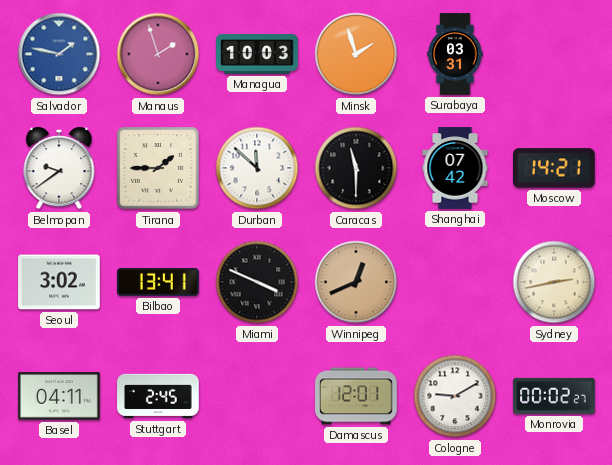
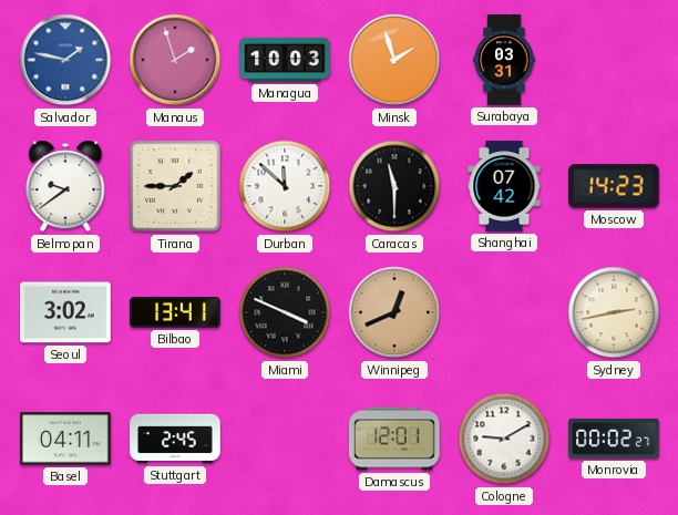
Moscow: 14:21 -> 14:23 (615, 186)
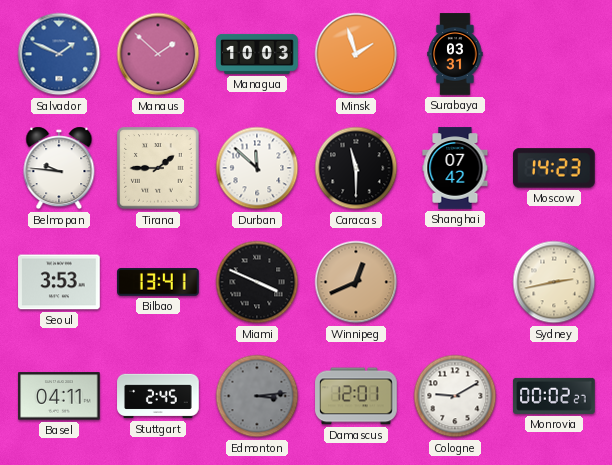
Salvador: 1:47 -> 1:49 (59, 54)
Manaus: 1:57 -> 1:52 (158, 54)
Belmopan: 9:39 -> 9:46 (59, 168)
Seoul: 3:02 -> 3:53 (59, 282)
Edmonton: none -> 3:14 (257, 396)
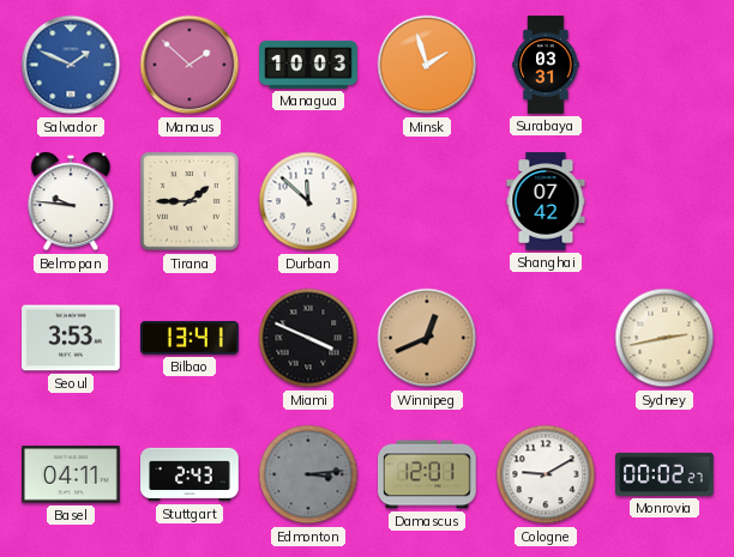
Caracas: 11:30 -> none (356, 168)
Moscow: 14:23 -> none (555, 168)
Stuttgart: 2:45 -> 2:43 (189, 474)
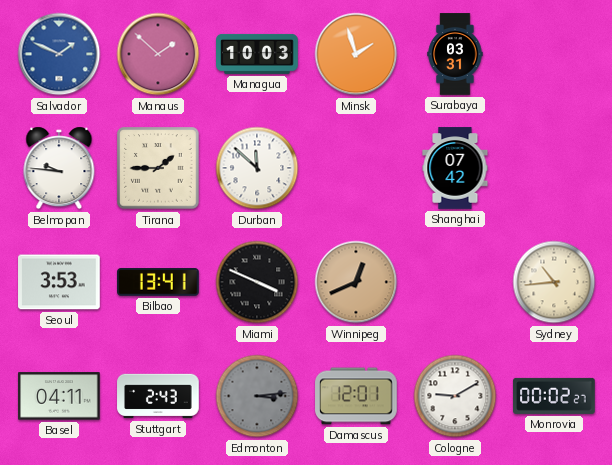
Sydney: 2:43 -> 10:44 (554, 282)
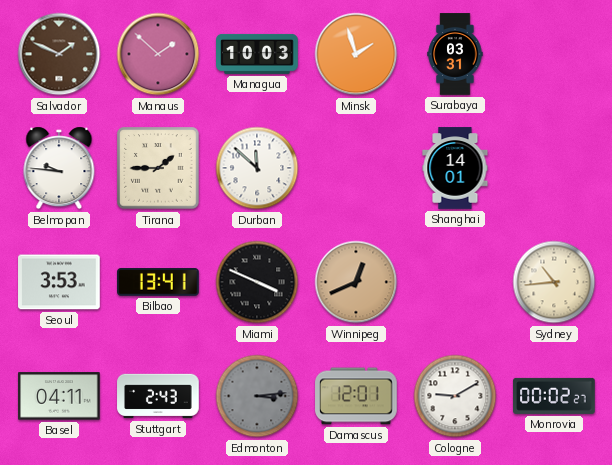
Salvador dial: blue -> brown (59, 54)
Shanghai: 07:42 -> 14:01 (455, 168)
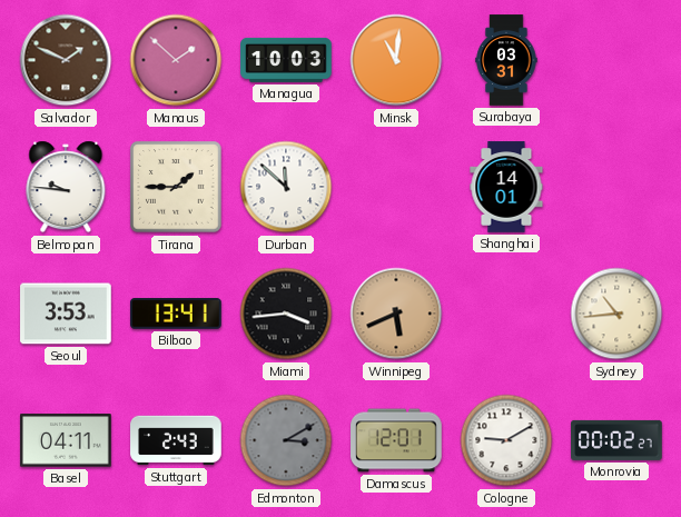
Minsk: 1:57 -> 11:01 (396, 60)
Miami: 3:49 -> 3:44 (286, 314)
Winnipeg: 12:41 -> 5:41 (396, 314)
Edmonton: 3:14 -> 3:10 (286, 440)
